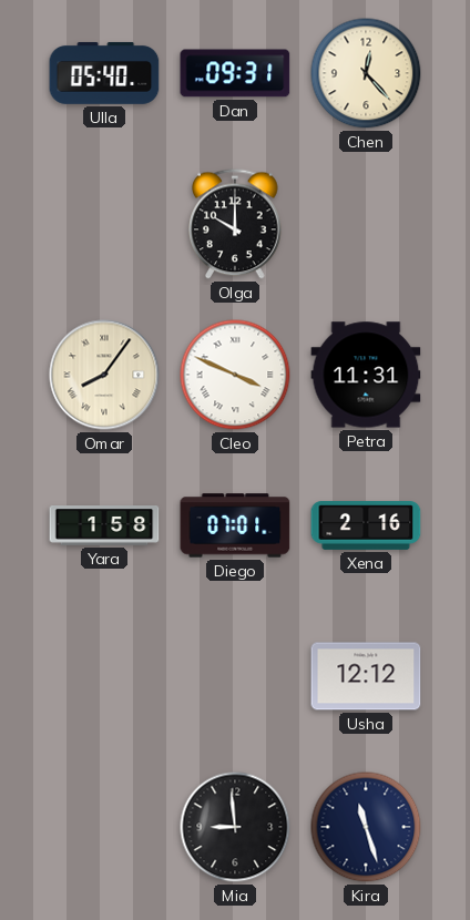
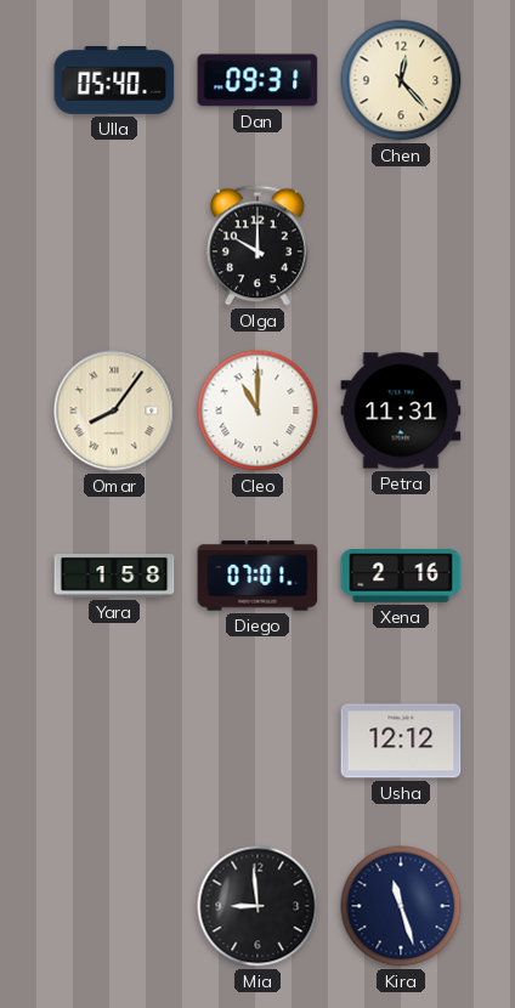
Cleo: 3:49 -> 11:00 (257, 410)
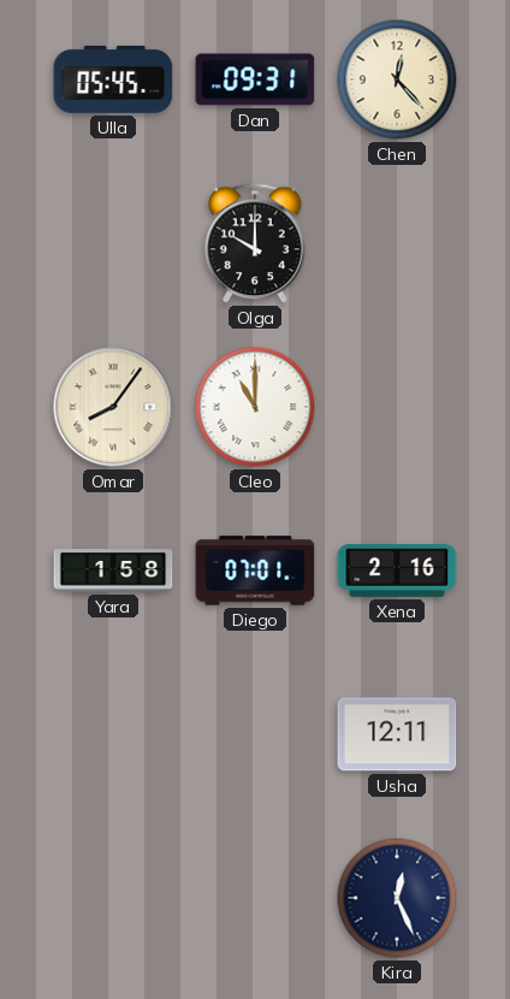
Ulla: 05:40 -> 05:45 (113, 79)
Petra: 11:31 -> none (401, 410)
Usha: 12:12 -> 12:11 (397, 734)
Mia: 8:59 -> none (257, 906)
Kira: 11:27 -> 12:26 (397, 898)
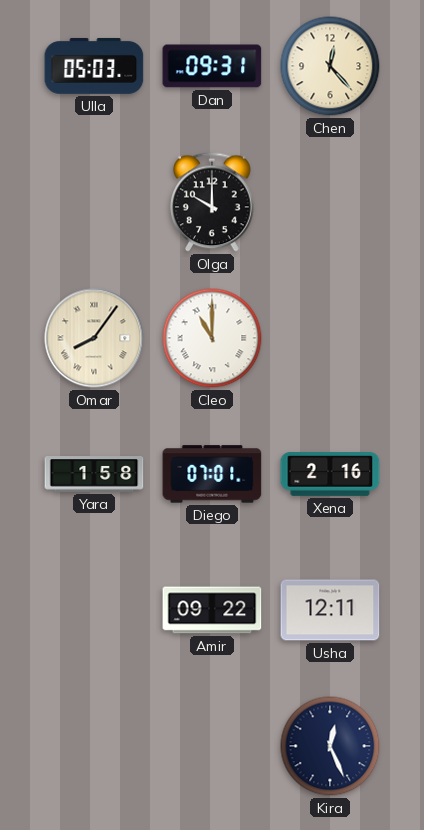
Ulla: 05:45 -> 05:03 (94, 66)
Amir: none -> 09:22 (212, 610)
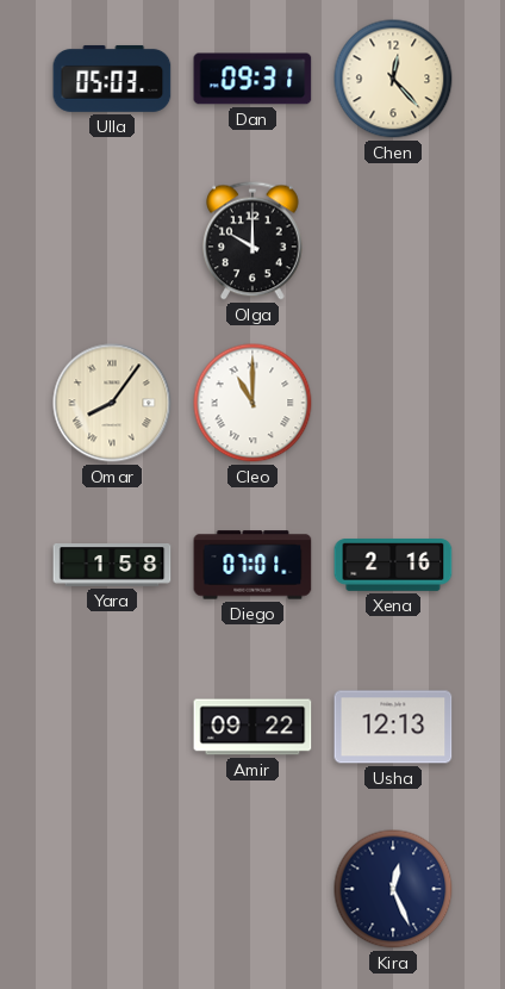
Usha: 12:11 -> 12:13 (393, 727)
